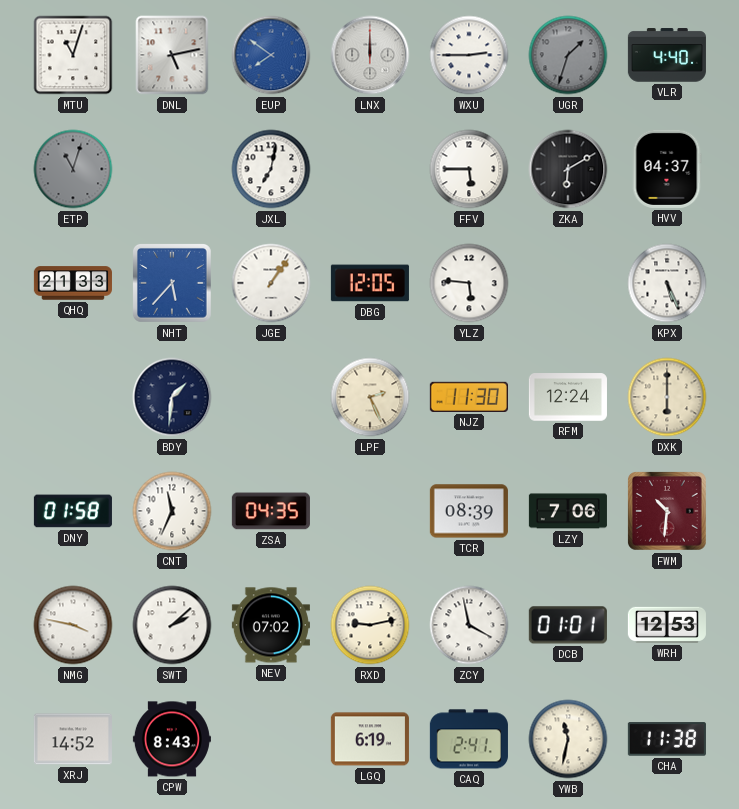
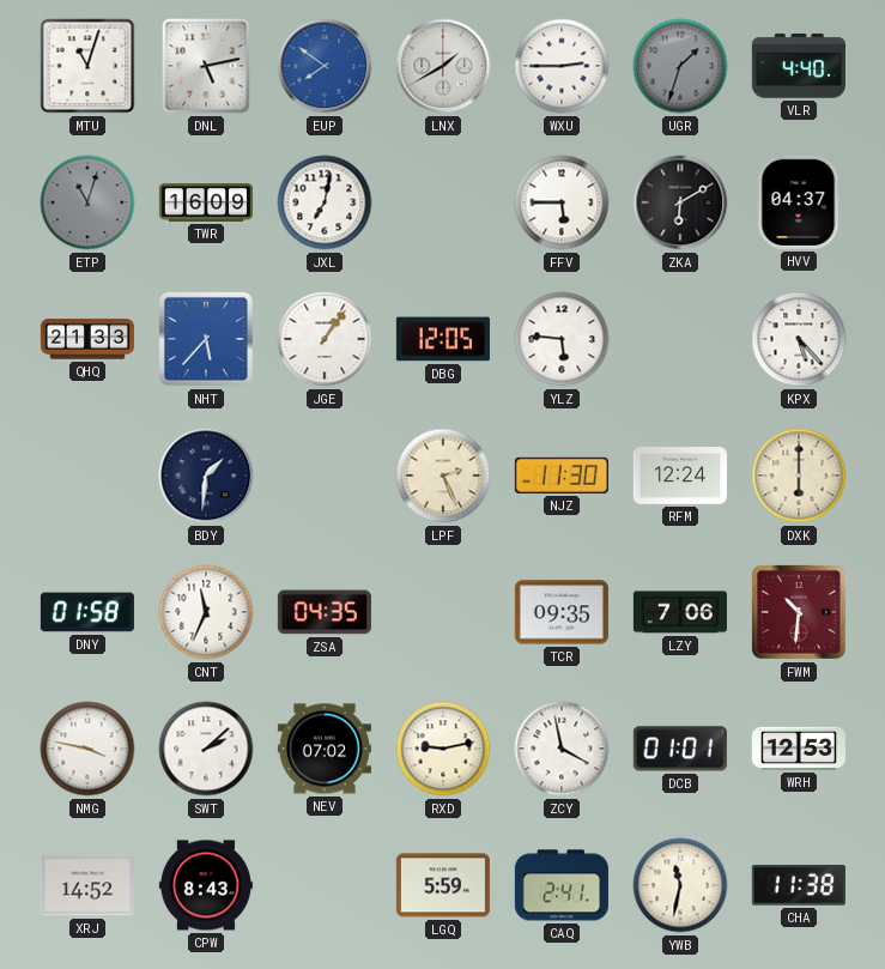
LNX: 12:00 -> 1:40 (443, 66)
TWR: none -> 16:09 (206, 202)
KPX: 5:26 -> 5:23 (799, 339)
TCR: 08:39 -> 09:35 (562, 612)
LGQ: 6:19 -> 5:59 (443, 885)
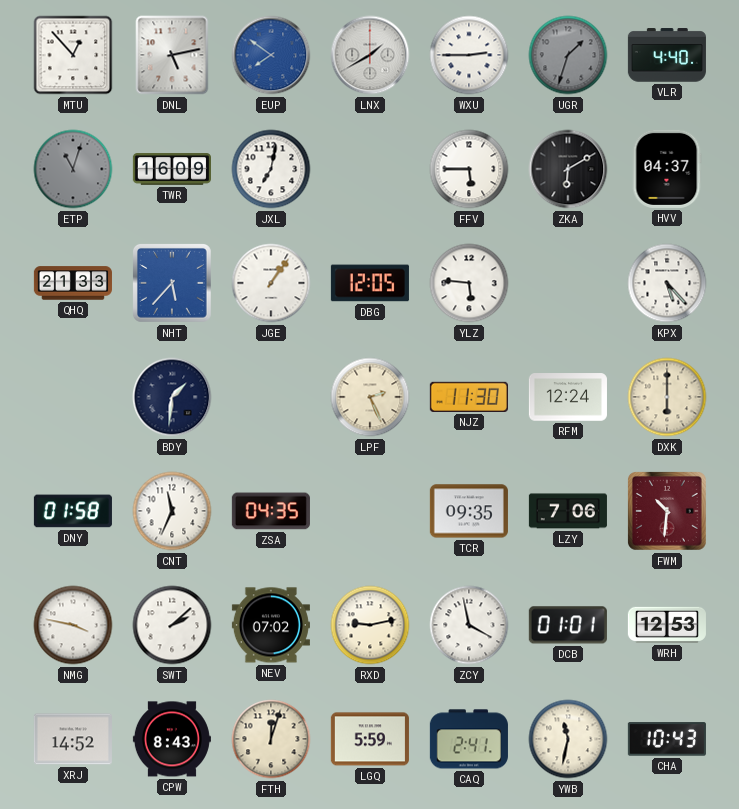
MTU: 11:03 -> 12:53 (73, 55)
FTH: none -> 12:03 (271, 739)
CHA: 11:38 -> 10:43 (667, 739)
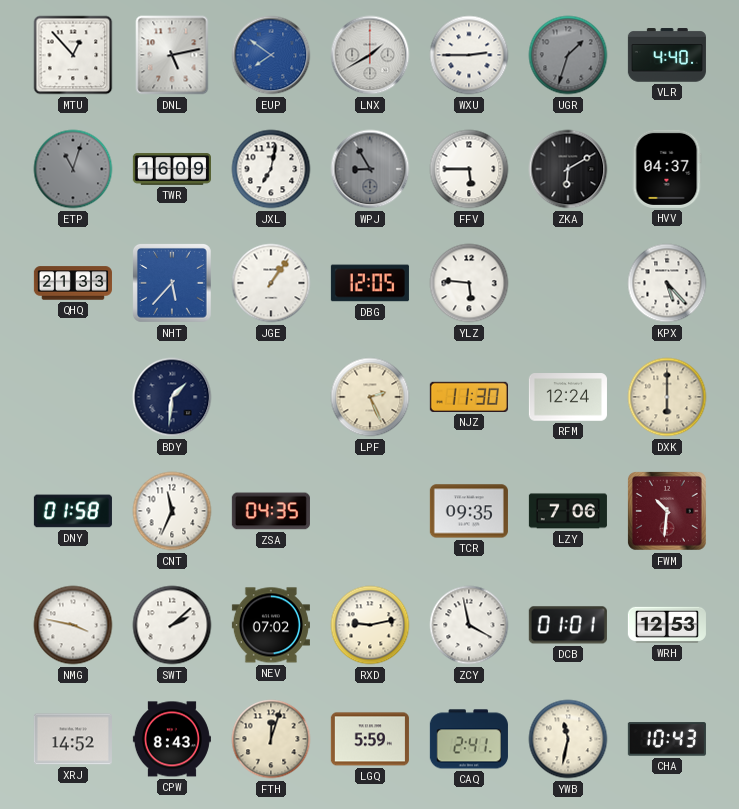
WPJ: none -> 8:55 (370, 169)
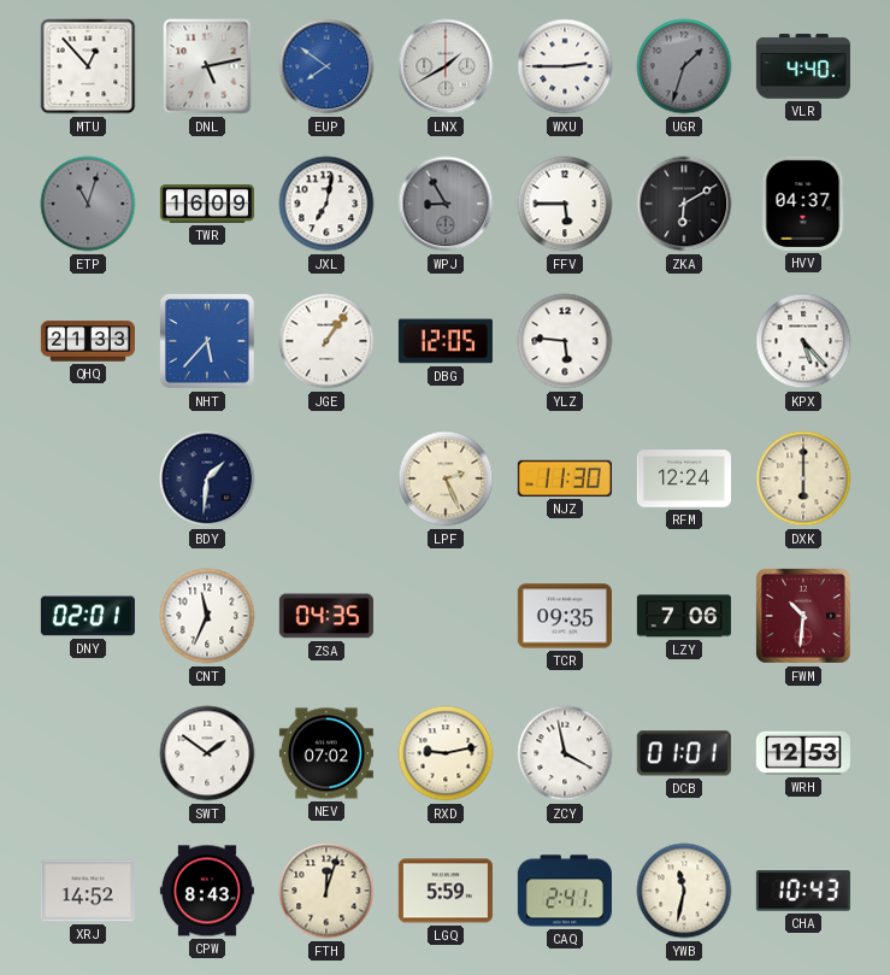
DNY: 01:58 -> 02:01 (88, 616)
NMG: 3:47 -> none (73, 625)
SWT: 2:08 -> 1:51 (207, 753)
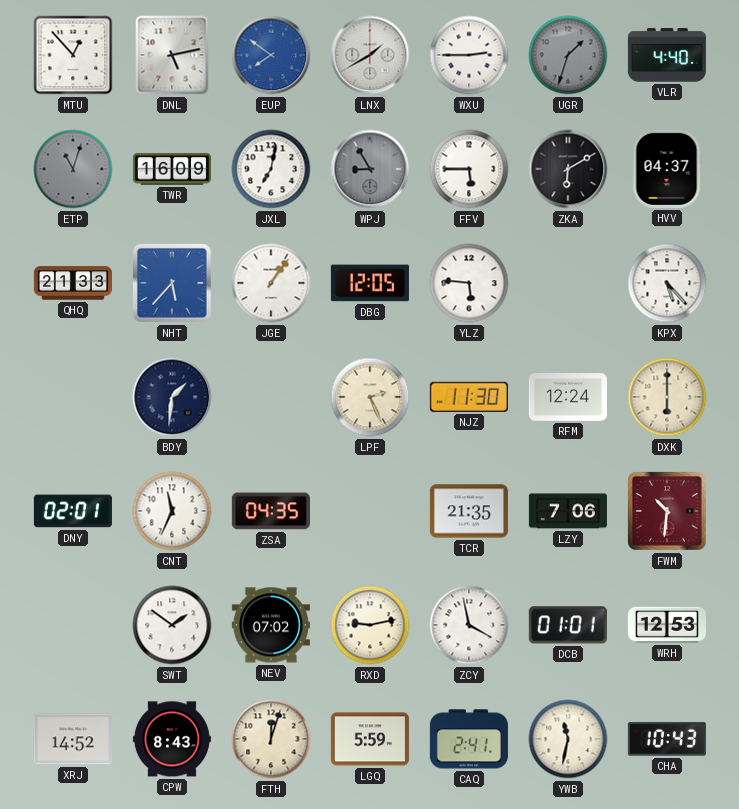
TCR: 09:35 -> 21:35 (469, 511)
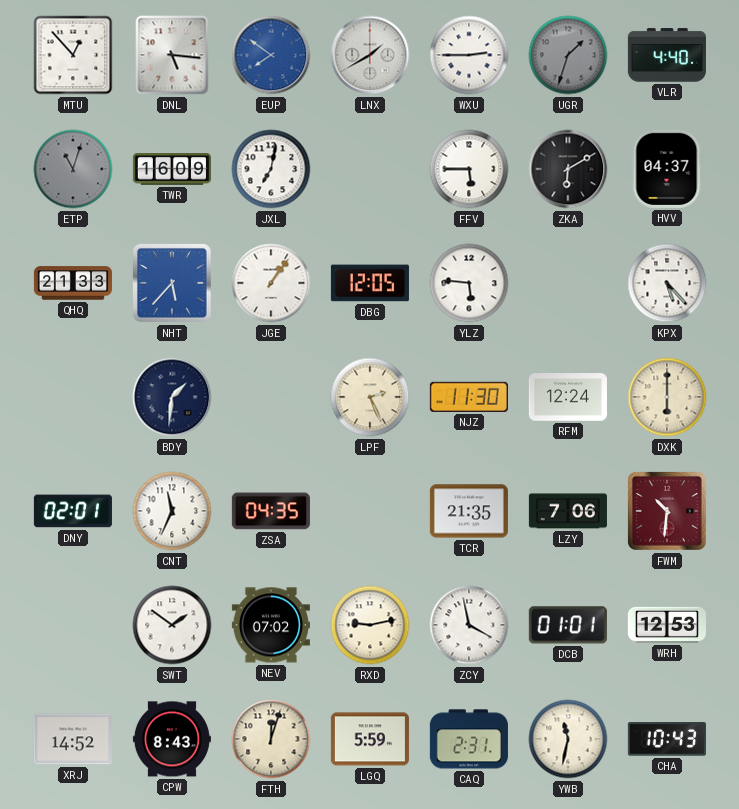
DNL: 5:13 -> 5:16 (172, 55)
WPJ: 8:55 -> none (370, 169)
CAQ: 2:41 -> 2:31 (469, 739)
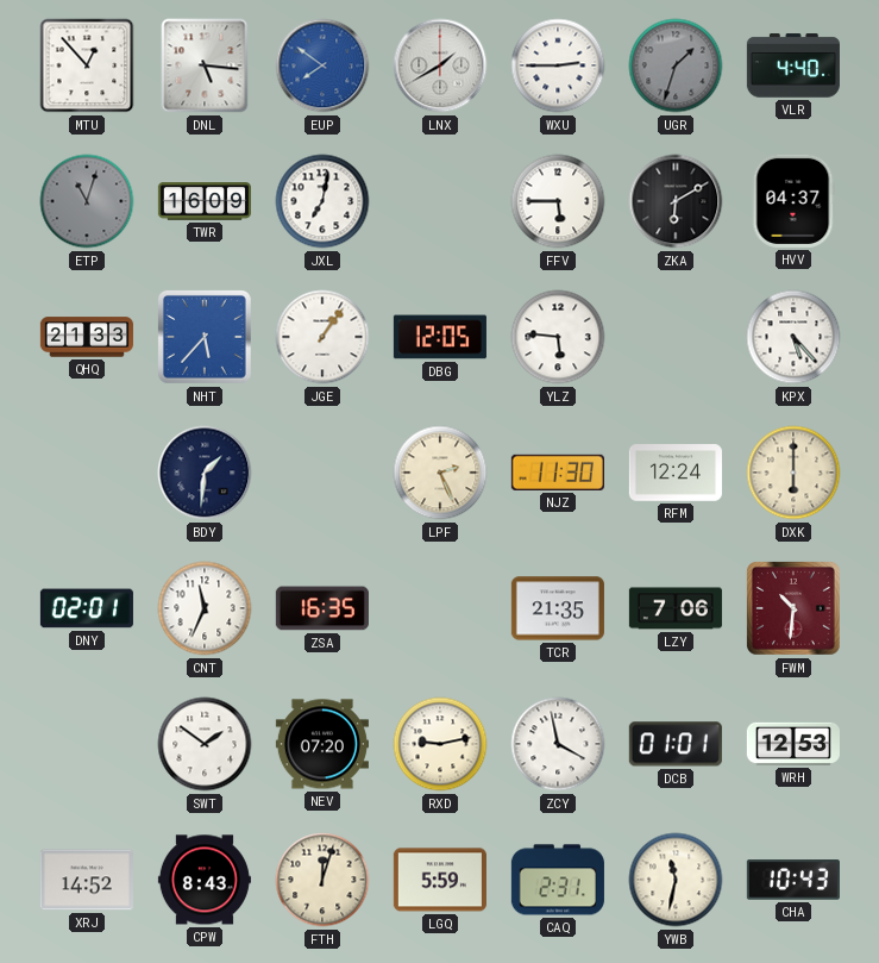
ZSA: 04:35 -> 16:35 (322, 608)
NEV: 07:02 -> 07:20 (322, 744)
